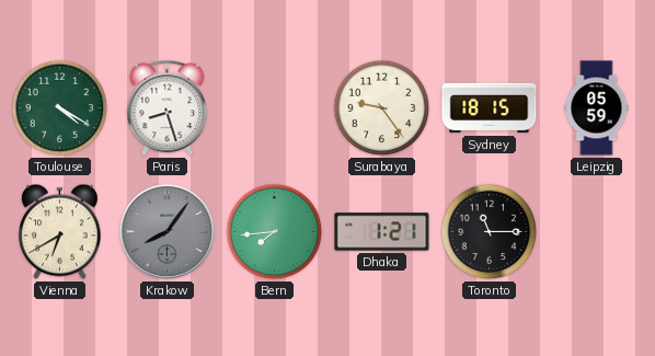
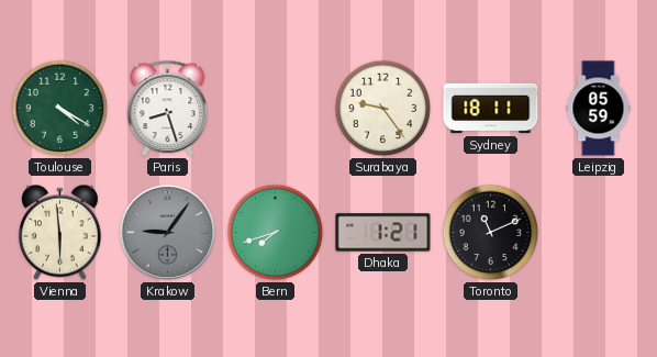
Sydney: 18:15 -> 18:11 (491, 109)
Vienna: 6:40 -> 5:59 (60, 233)
Krakow: 8:06 -> 9:06 (168, 233)
Bern: 7:44 -> 7:42 (276, 233)
Toronto: 11:15 -> 11:11 (491, 233)
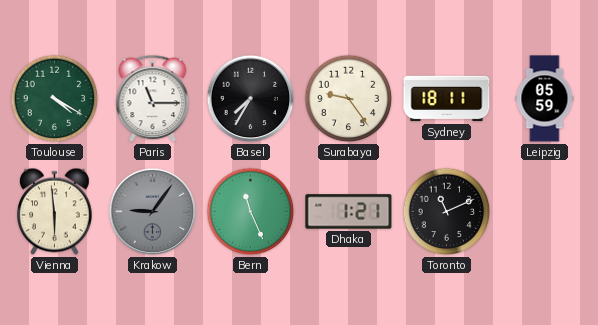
Paris: 8:27 -> 11:15 (153, 99)
Basel: none -> 7:35 (251, 99)
Bern: 7:42 -> 11:26 (251, 212)
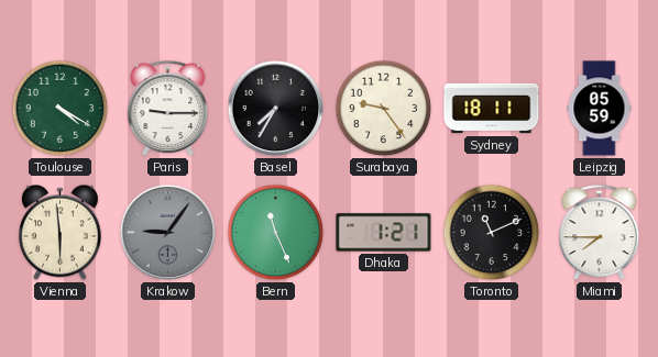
Paris: 11:15 -> 9:15 (168, 109)
Miami: none -> 7:45 (600, 233)
